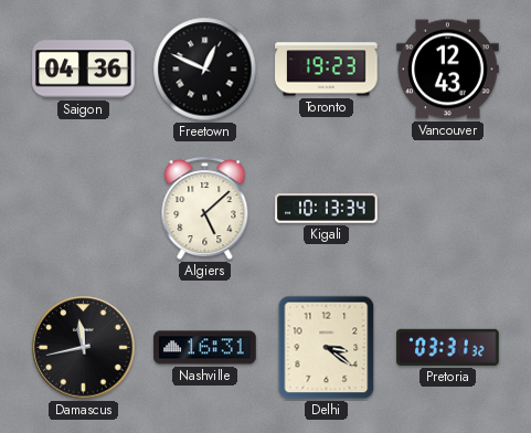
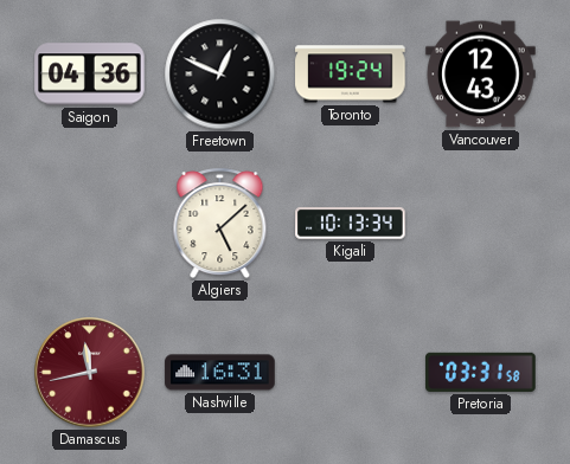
Toronto: 19:23 -> 19:24 (351, 75)
Damascus dial: black -> burgundy (90, 373)
Delhi: 3:21 -> none (327, 348)
Pretoria: 03:31:32 -> 03:31:58 (481, 372)
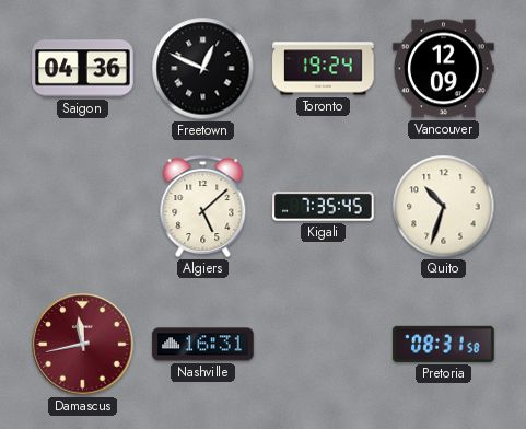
Vancouver: 12:43 -> 12:09 (444, 69)
Kigali: 10:13 -> 7:35 (324, 207)
Quito: none -> 10:33 (444, 207)
Pretoria: 03:31 -> 08:31 (444, 344)
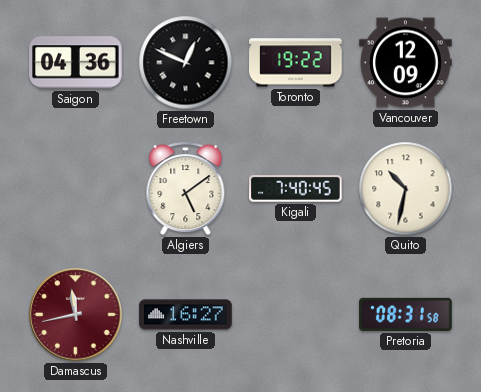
Toronto: 19:24 -> 19:22 (296, 63)
Algiers: 5:08 -> 5:09 (186, 189)
Kigali: 7:35 -> 7:40 (296, 189)
Quito: 10:33 -> 10:32 (406, 189)
Nashville: 16:31 -> 16:27 (186, 315)
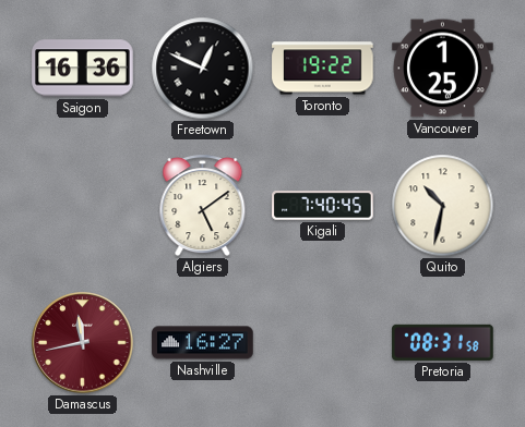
Saigon: 04:36 -> 16:36 (83, 69)
Vancouver: 12:09 -> 1:25 (443, 69)
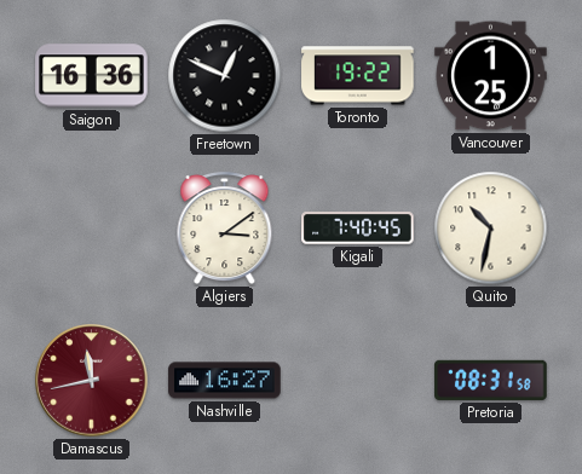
Algiers: 5:09 -> 3:09 (225, 229)
